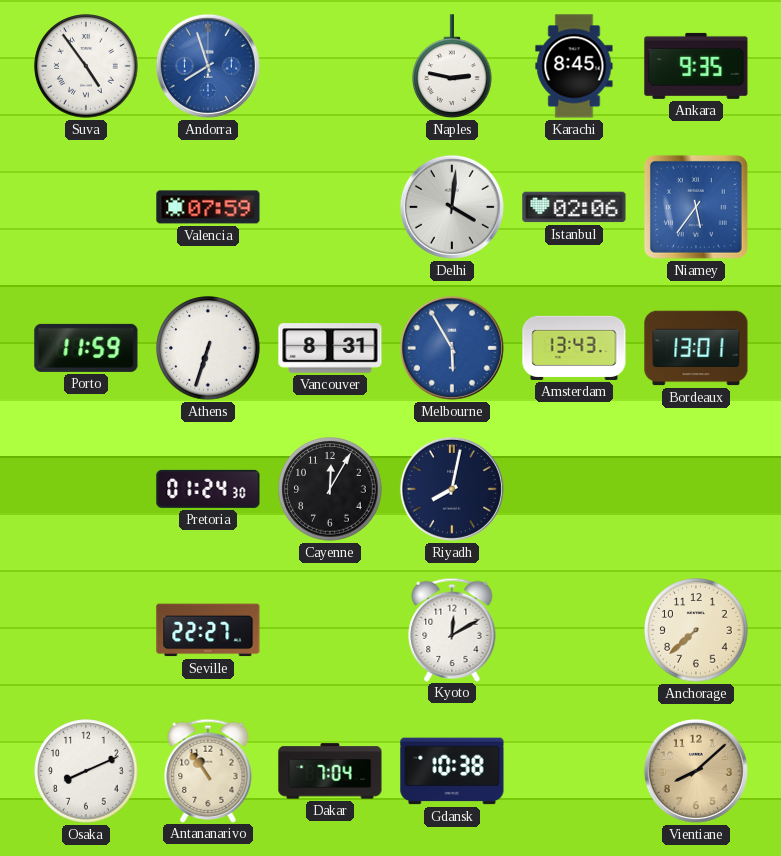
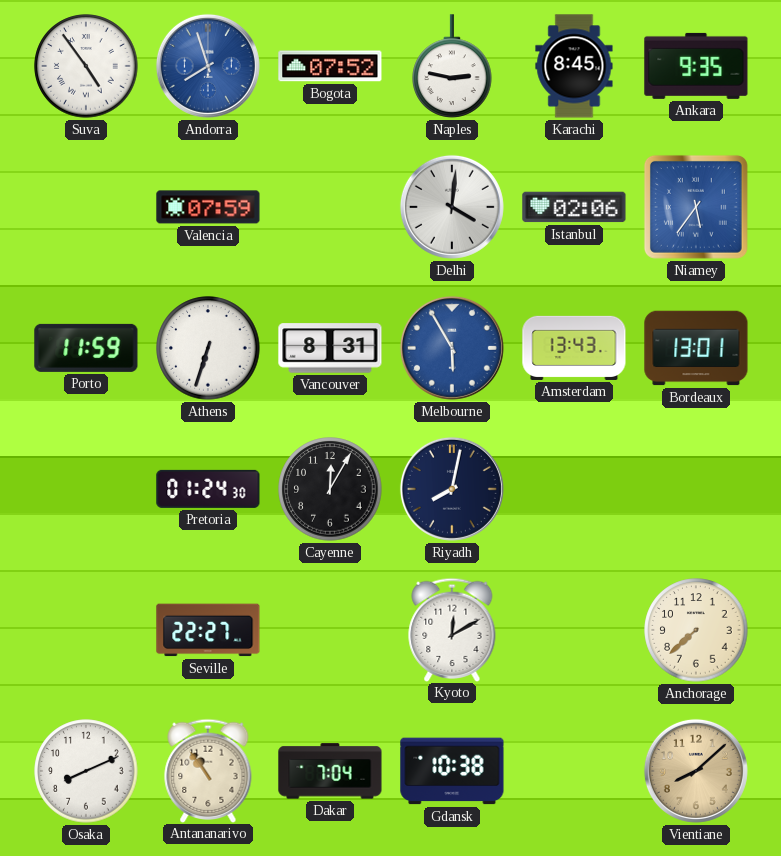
Bogota: none -> 07:52 (330, 66)
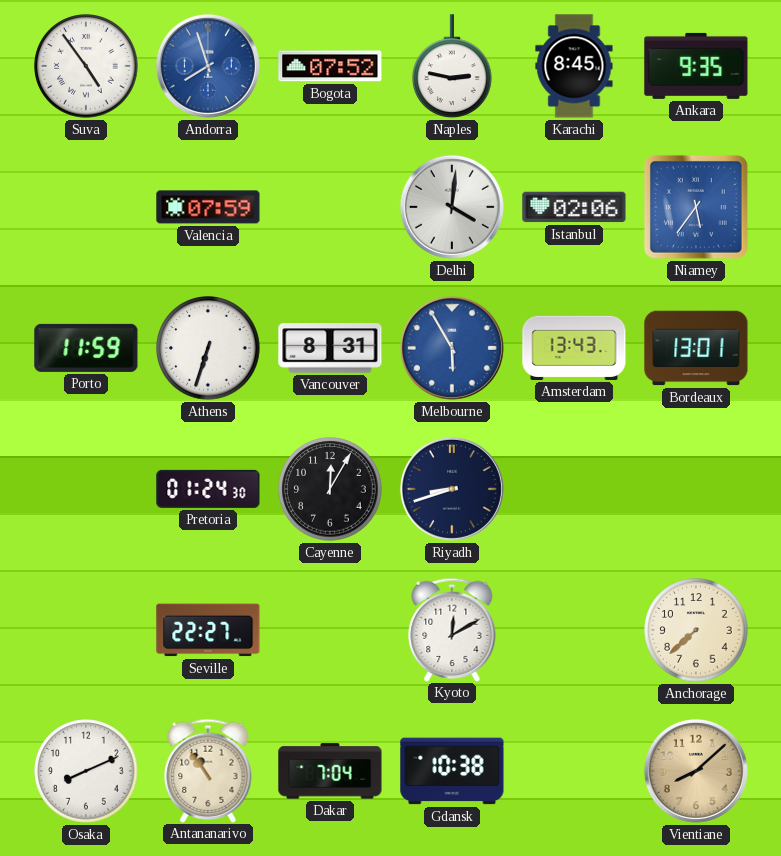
Riyadh: 8:02 -> 8:42 (452, 489)
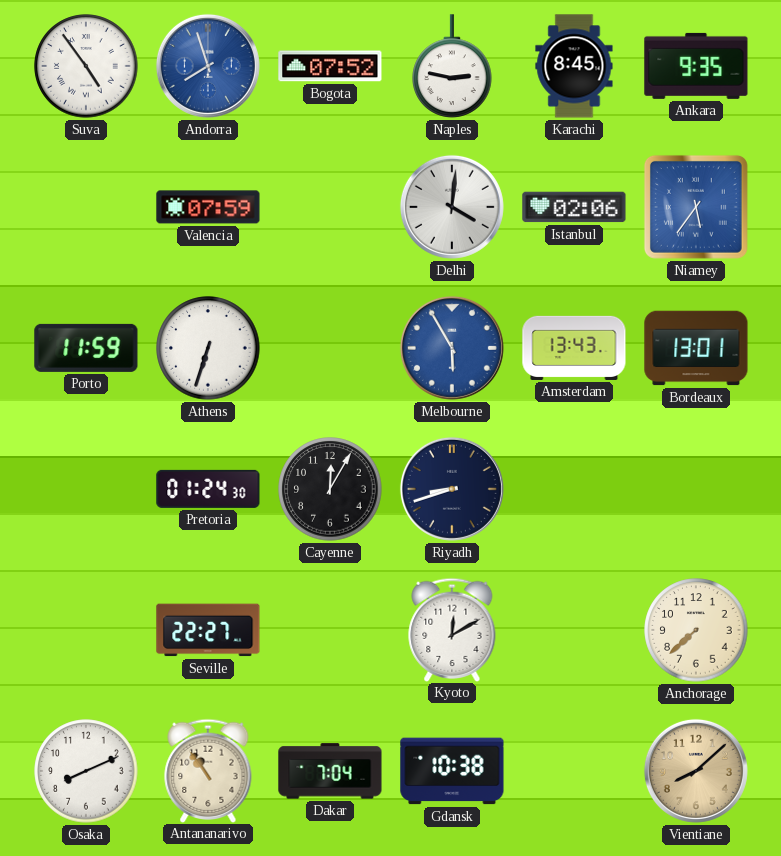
Vancouver: 8:31 -> none (330, 348)
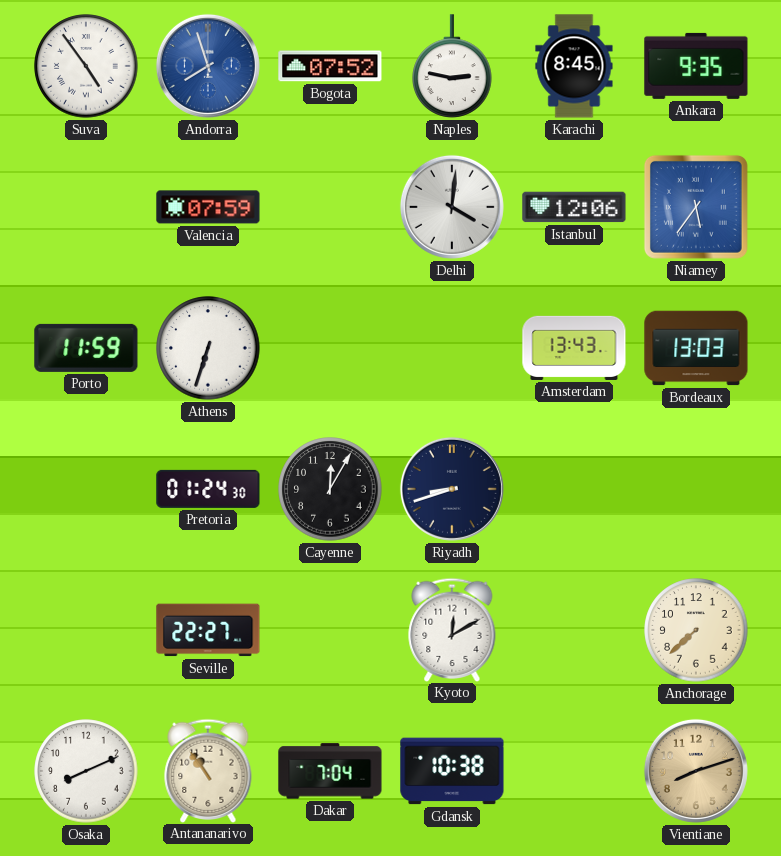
Istanbul: 02:06 -> 12:06 (574, 207)
Melbourne: 5:55 -> none (452, 348)
Bordeaux: 13:01 -> 13:03 (696, 348)
Vientiane: 8:08 -> 8:12 (696, 771)
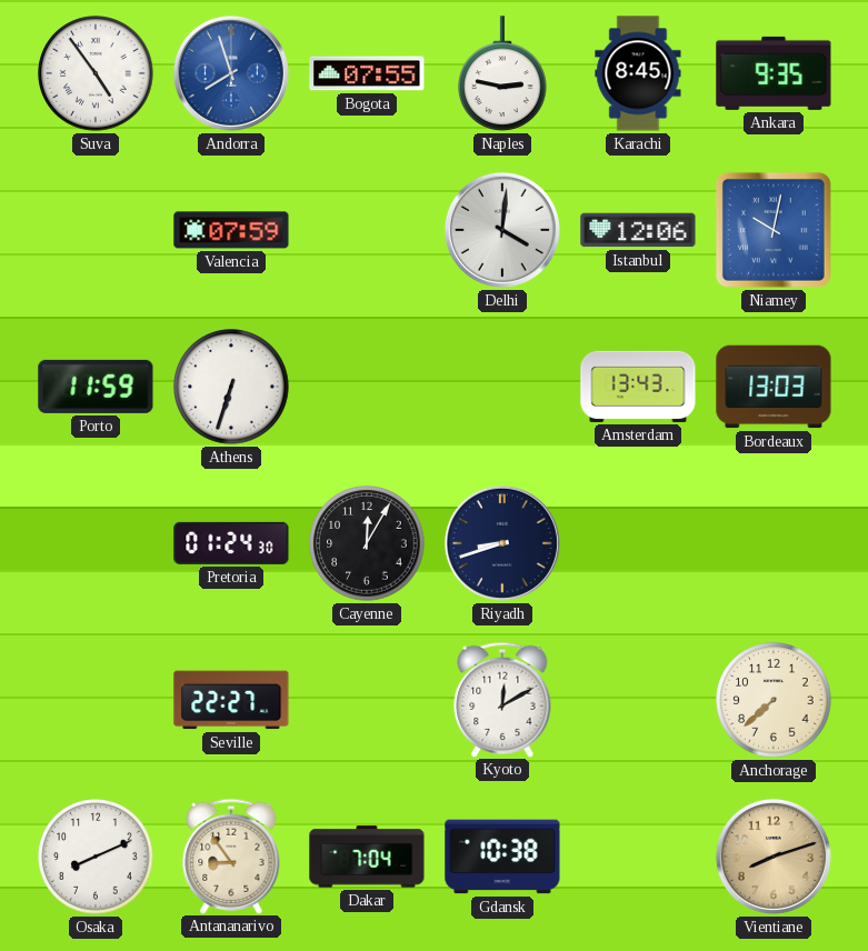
Bogota: 07:52 -> 07:55 (367, 73)
Niamey: 5:36 -> 10:02 (774, 230)
Antananarivo: 10:54 -> 8:54 (231, 855)
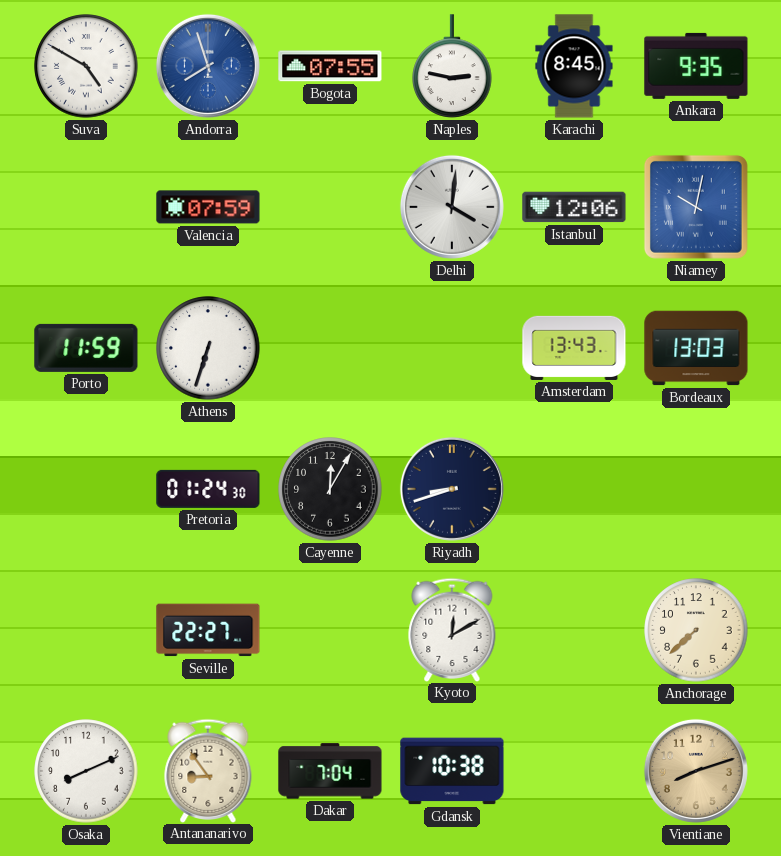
Suva: 4:54 -> 4:50 (86, 66)
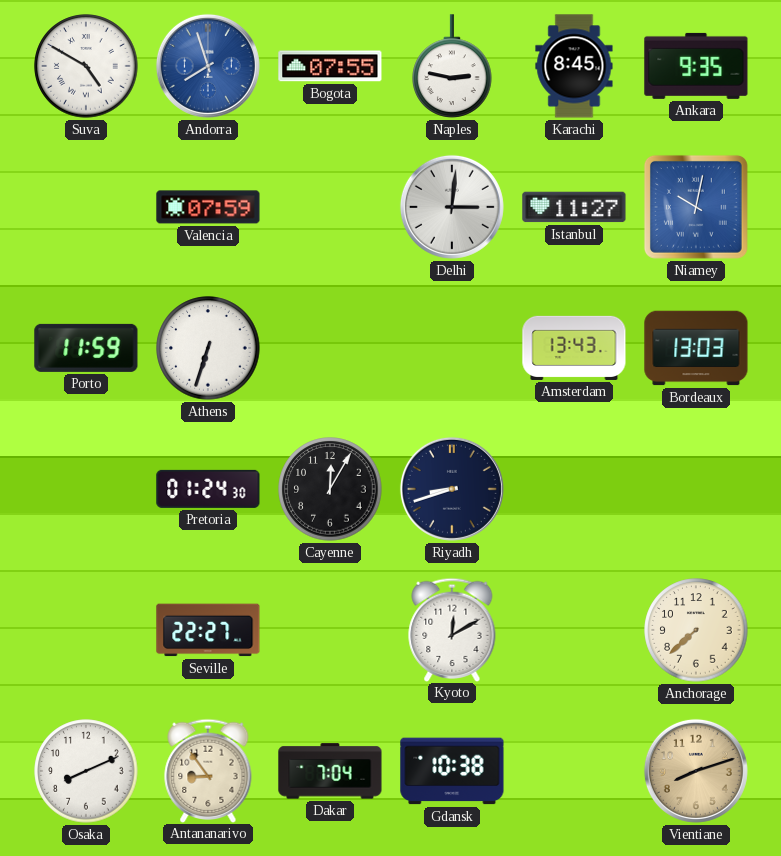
Delhi: 4:01 -> 3:01 (452, 207)
Istanbul: 12:06 -> 11:27 (574, 207)
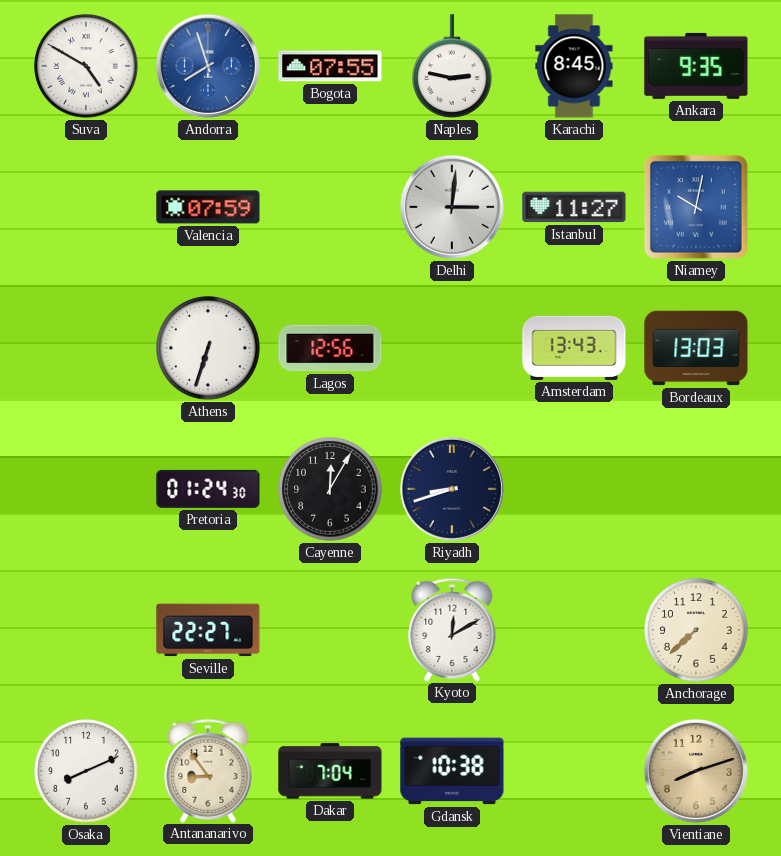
Porto: 11:59 -> none (86, 348)
Lagos: none -> 12:56 (330, 348)
